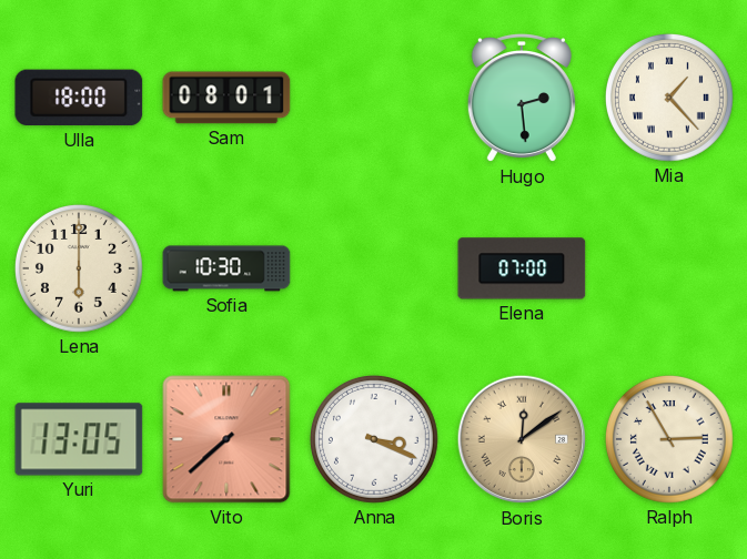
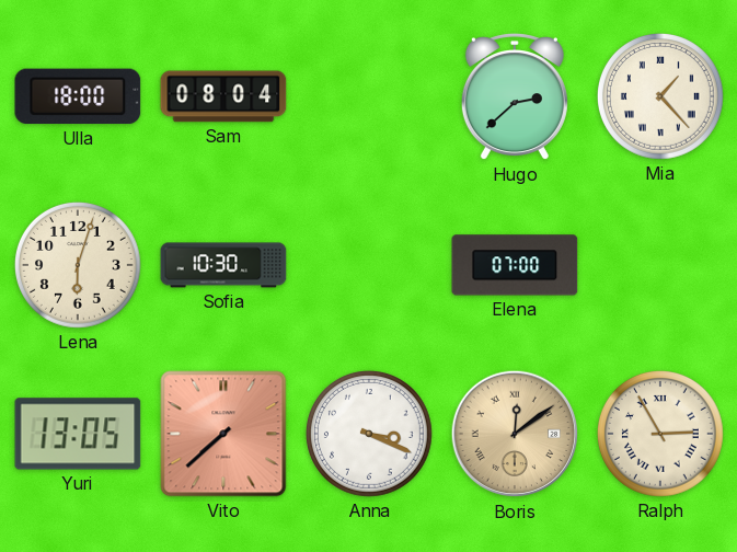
Sam: 08:01 -> 08:04 (223, 96)
Hugo: 2:29 -> 2:38 (515, 97)
Lena: 6:00 -> 6:03 (78, 265)
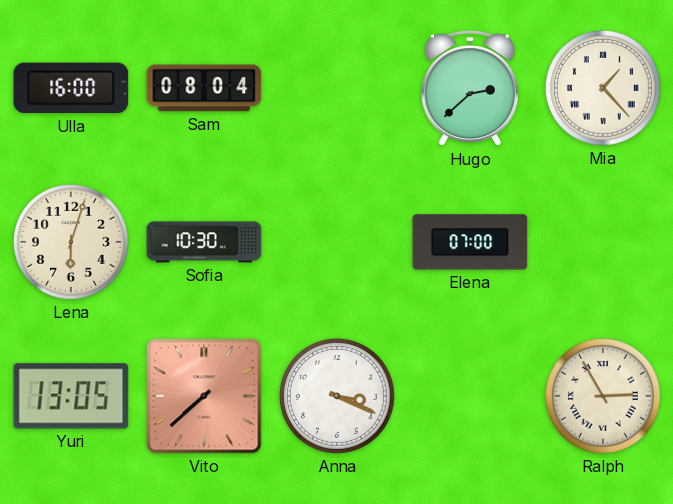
Ulla: 18:00 -> 16:00 (71, 88)
Boris: 12:09 -> none (515, 434)
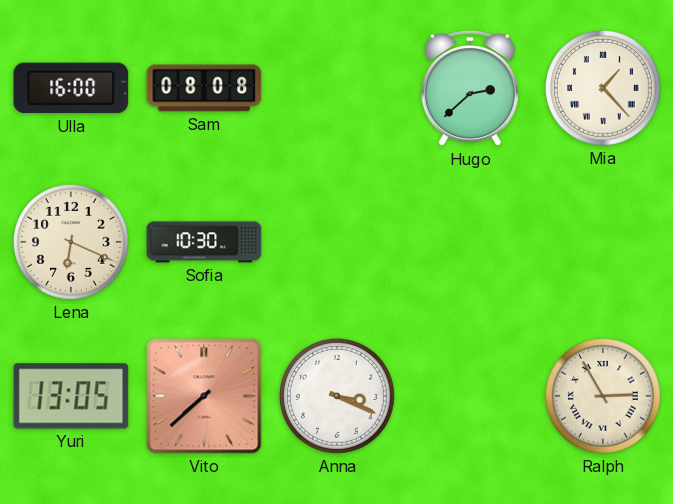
Sam: 08:04 -> 08:08 (204, 88)
Lena: 6:03 -> 6:19 (71, 242)
Elena: 07:00 -> none (470, 242)
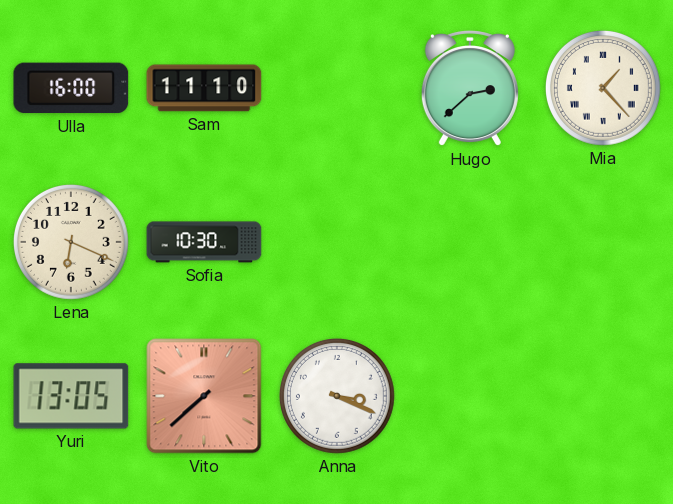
Sam: 08:08 -> 11:10 (204, 88)
Ralph: 2:55 -> none (603, 396)
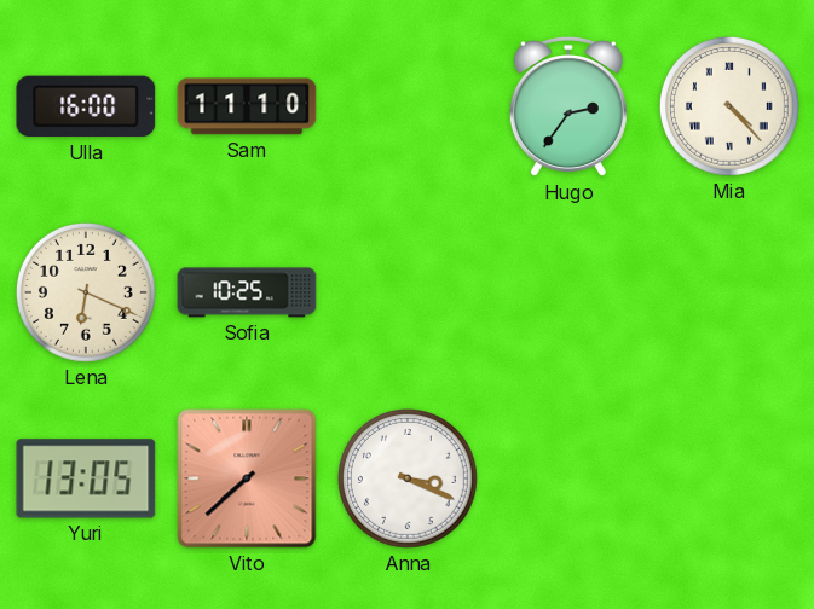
Hugo: 2:38 -> 2:36 (568, 108)
Mia: 1:23 -> 4:23 (729, 106)
Sofia: 10:30 -> 10:25 (247, 292)
